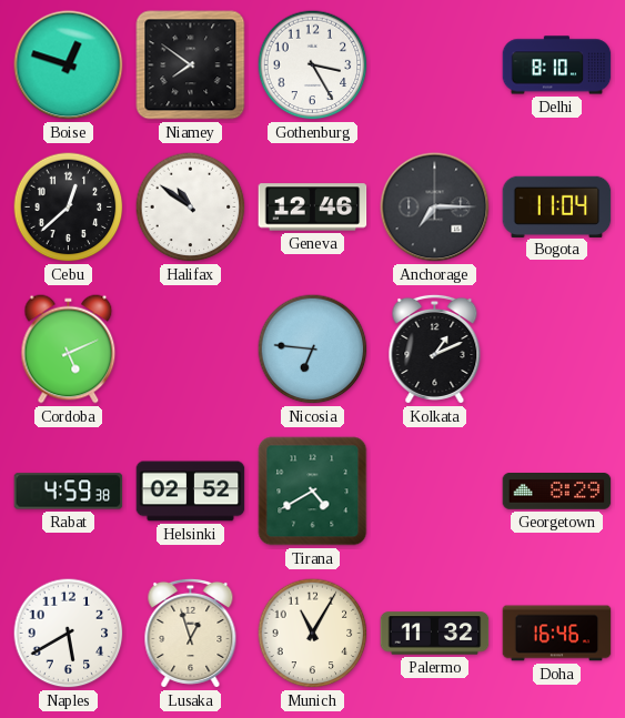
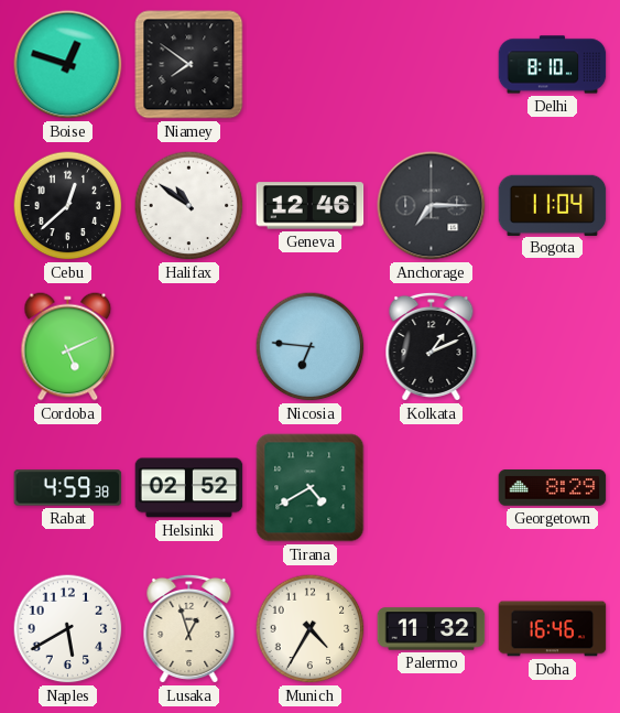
Gothenburg: 3:25 -> none (313, 65)
Munich: 11:05 -> 4:35 (311, 629)
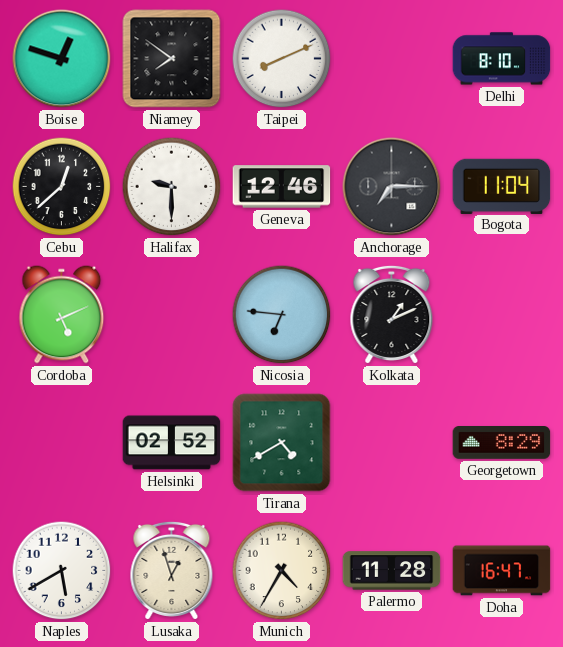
Taipei: none -> 8:11 (282, 59)
Halifax: 10:51 -> 9:30 (172, 187)
Rabat: 4:59 -> none (68, 488)
Palermo: 11:32 -> 11:28 (392, 571)
Doha: 16:46 -> 16:47 (502, 571)
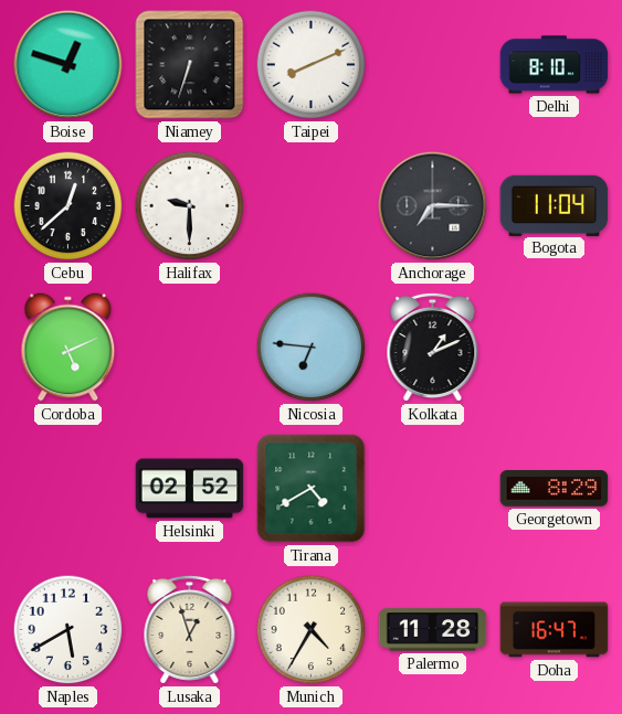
Niamey: 7:51 -> 6:33 (190, 65)
Geneva: 12:46 -> none (282, 187)
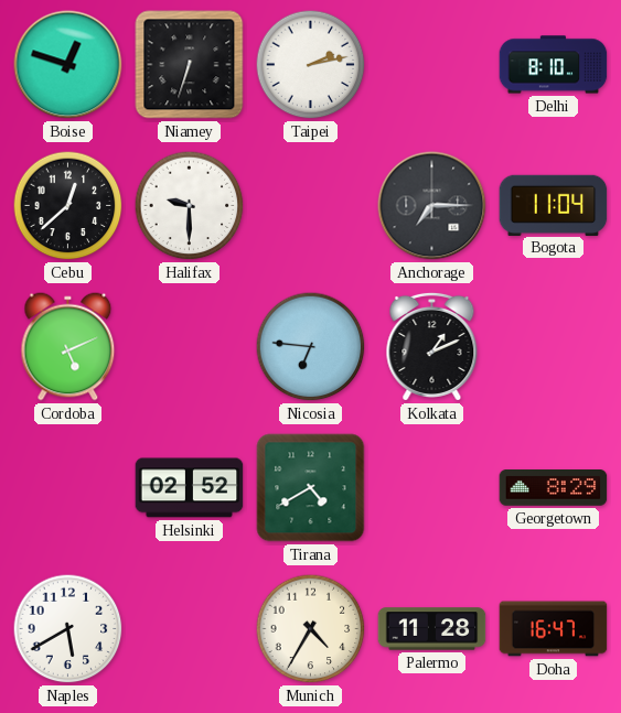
Taipei: 8:11 -> 2:13 (311, 65)
Lusaka: 12:57 -> none (190, 629)
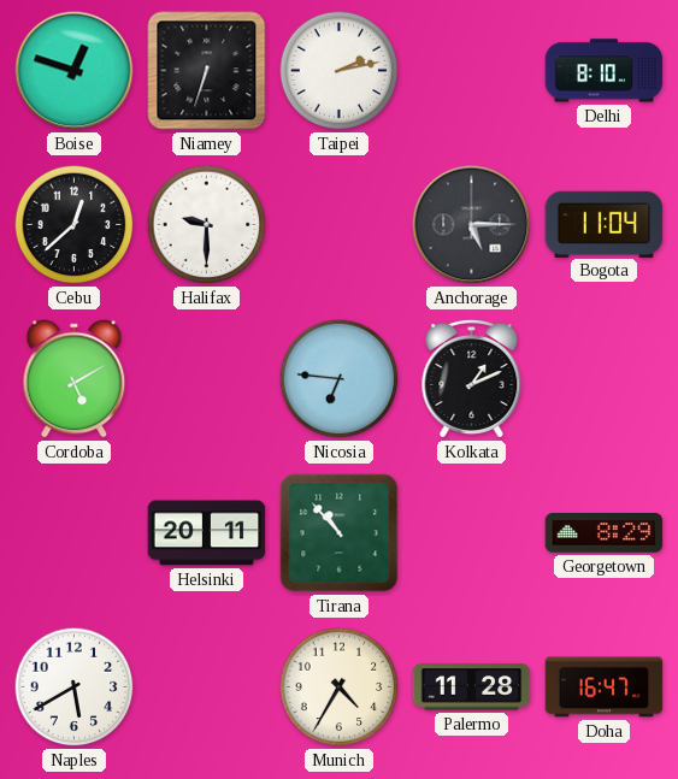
Anchorage: 7:15 -> 5:15 (472, 225)
Cordoba: 5:11 -> 5:10 (75, 379)
Helsinki: 02:52 -> 20:11 (207, 533)
Tirana: 4:40 -> 10:53 (340, 533)
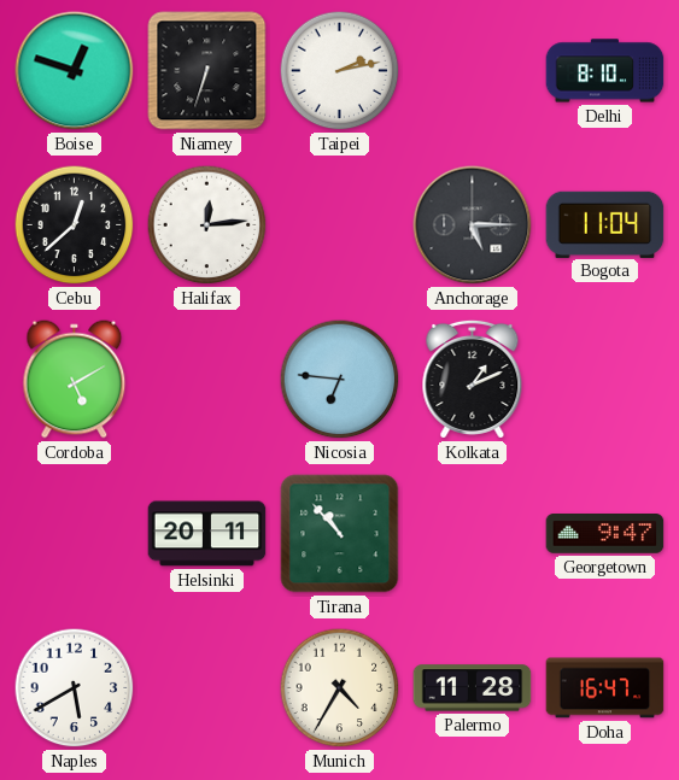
Halifax: 9:30 -> 12:14 (207, 225)
Georgetown: 8:29 -> 9:47 (605, 534)
